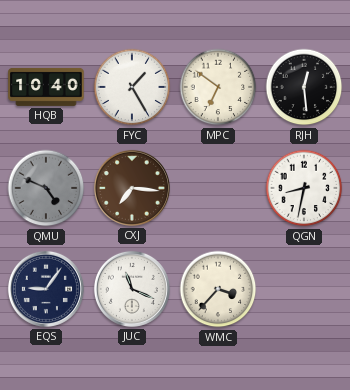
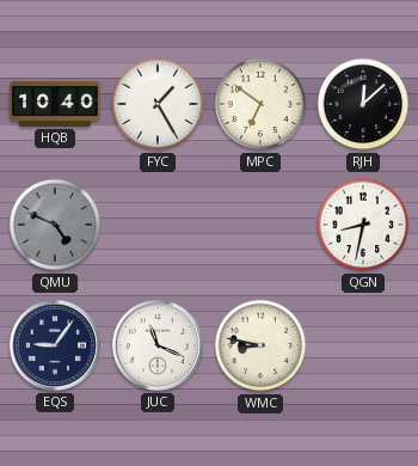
RJH: 12:29 -> 12:08 (363, 104)
CXJ: 7:16 -> none (132, 188)
WMC: 3:37 -> 8:47 (260, 345)
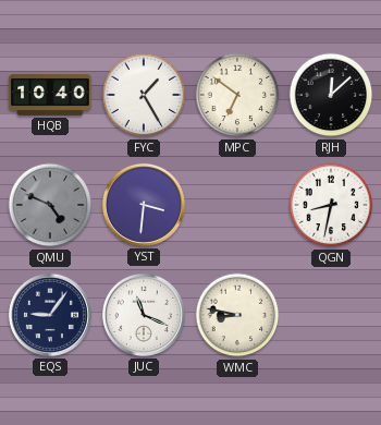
YST: none -> 3:31 (144, 205)
